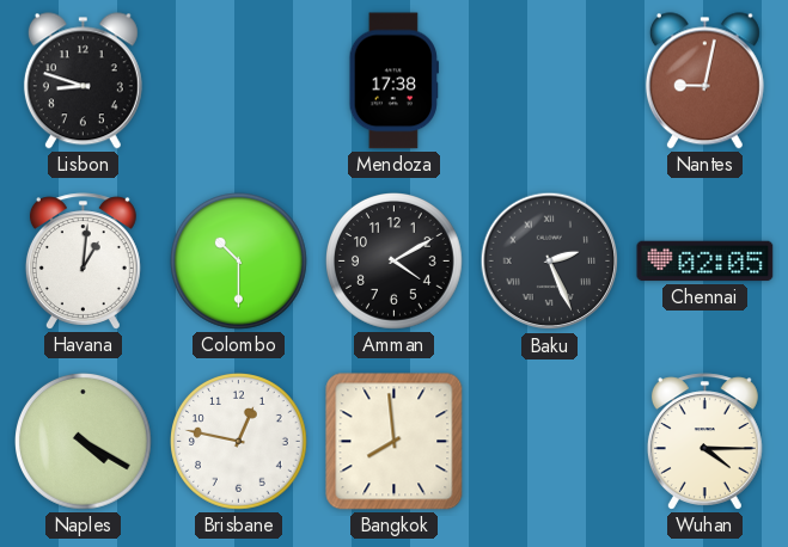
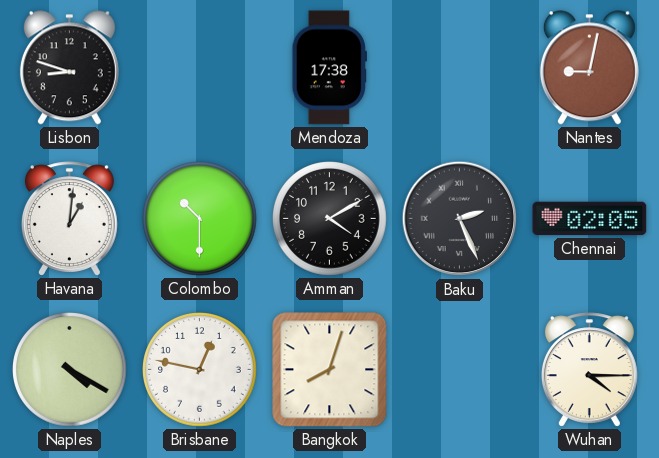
Bangkok: 7:59 -> 8:03 (330, 370)
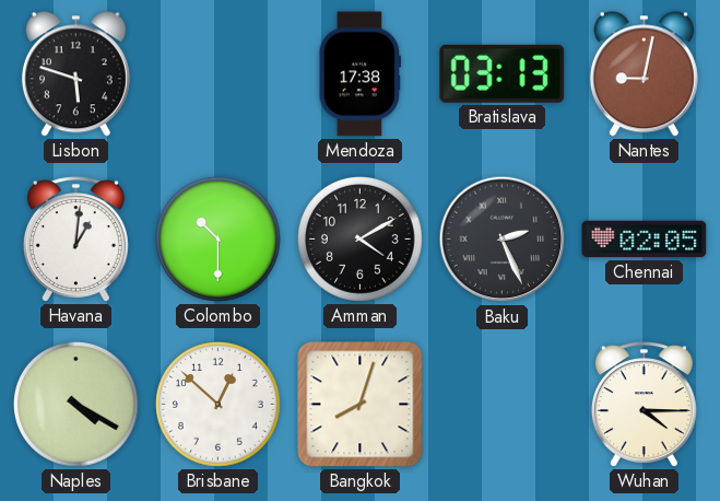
Lisbon: 8:48 -> 5:48 (75, 74)
Bratislava: none -> 03:13 (503, 73)
Brisbane: 12:47 -> 12:52 (219, 405)
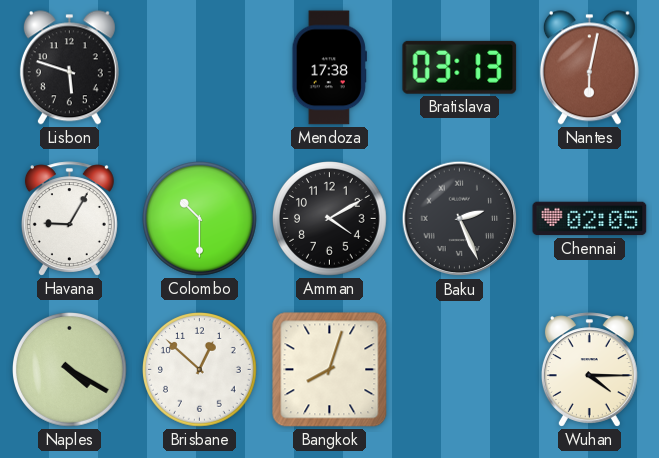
Nantes: 9:02 -> 6:02 (589, 68)
Havana: 1:01 -> 9:05 (69, 219)
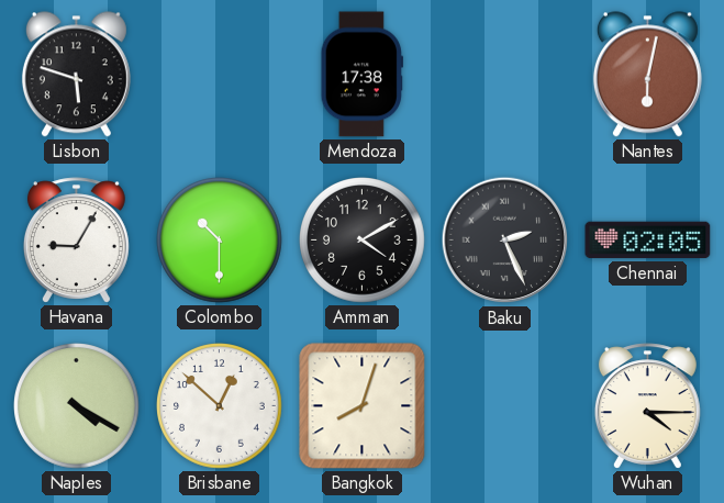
Bratislava: 03:13 -> none (460, 67)
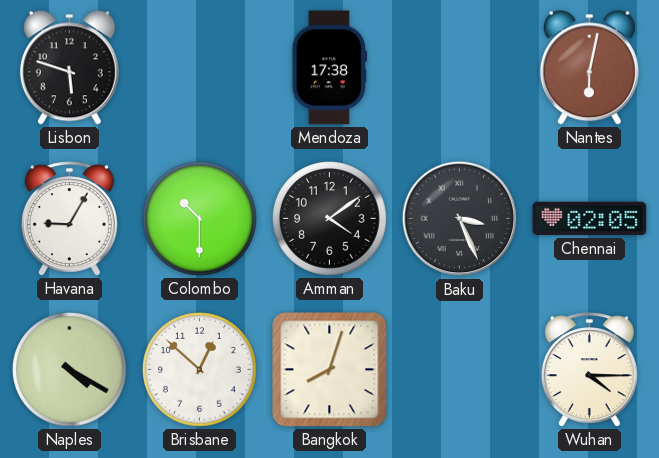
Amman: 4:10 -> 4:09 (330, 219)
Baku: 2:26 -> 3:26 (460, 219)
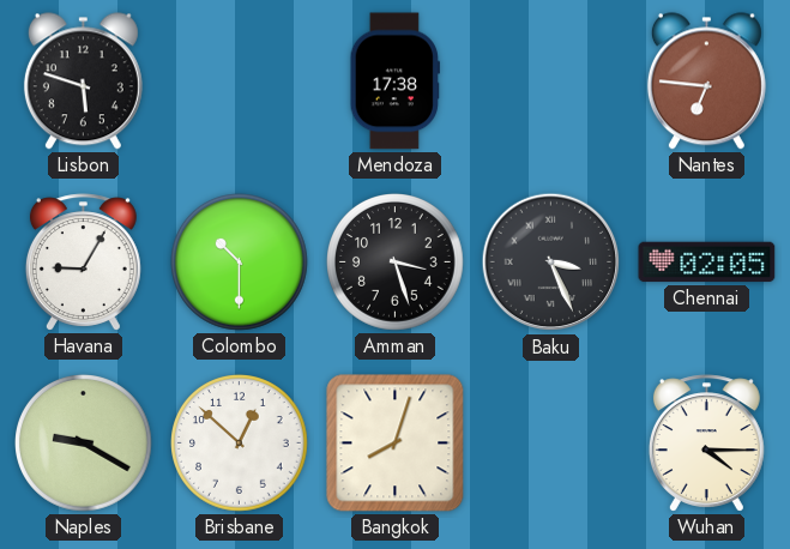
Nantes: 6:02 -> 6:46 (706, 82)
Amman: 4:09 -> 3:27 (396, 263)
Naples: 4:20 -> 9:20 (84, 444)
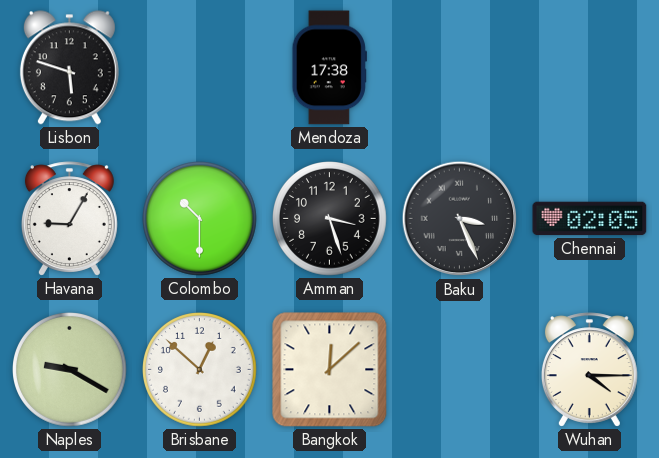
Nantes: 6:46 -> none (706, 82)
Bangkok: 8:03 -> 12:08 (330, 370)
